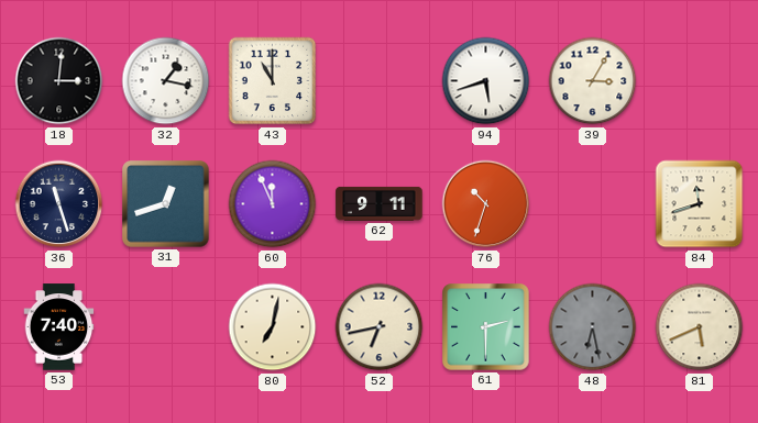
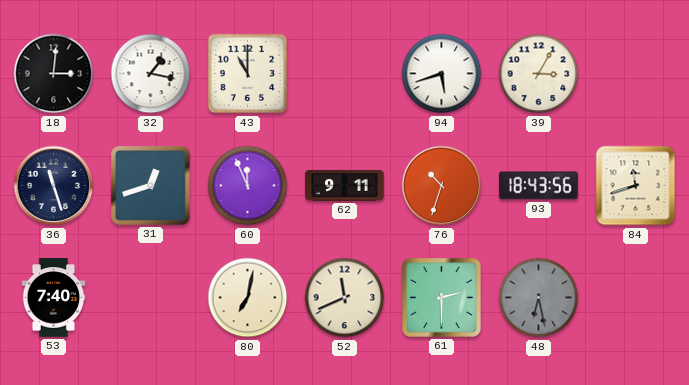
93: none -> 18:43 (539, 186)
52: 6:43 -> 11:41 (345, 298)
81: 5:41 -> none (700, 327)
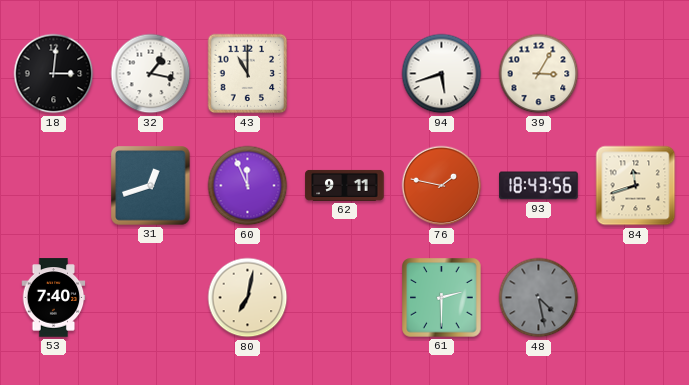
36: 11:27 -> none (54, 186)
76: 10:33 -> 1:47 (442, 186)
52: 11:41 -> none (345, 298)
48: 6:28 -> 4:28 (539, 298)
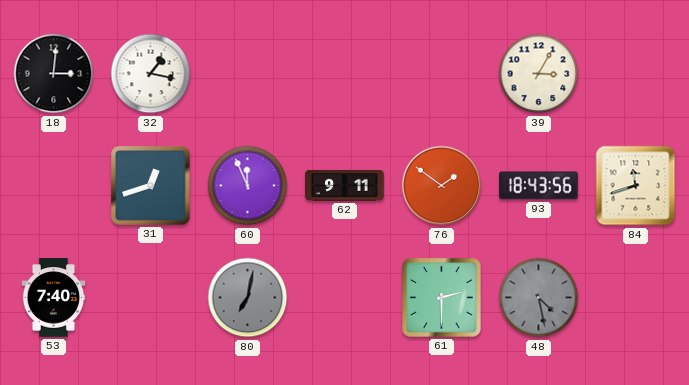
43: 11:00 -> none (248, 74)
94: 5:42 -> none (442, 74)
76: 1:47 -> 1:51 (442, 186)
80 dial: cream -> grey (248, 298)
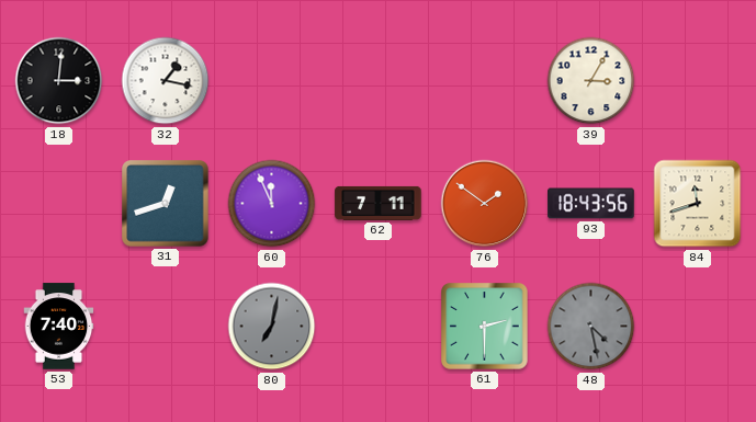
62: 9:11 -> 7:11 (379, 203)
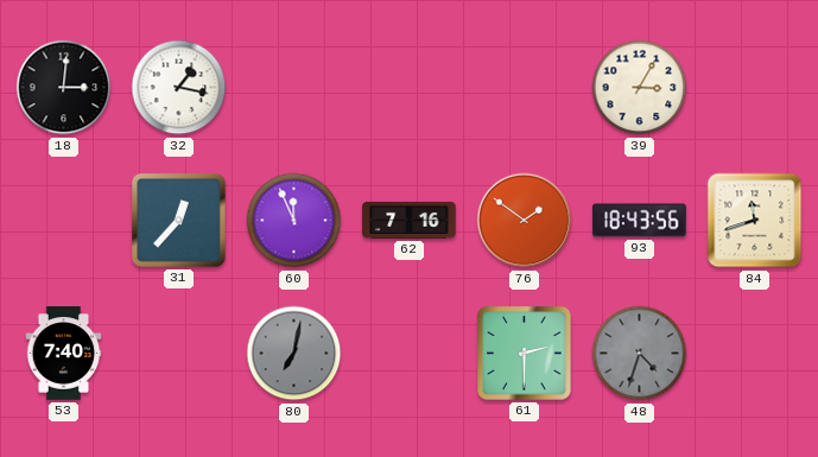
31: 12:42 -> 12:37 (179, 221)
62: 7:11 -> 7:16 (410, 220)
48: 4:28 -> 4:33 (640, 354)
